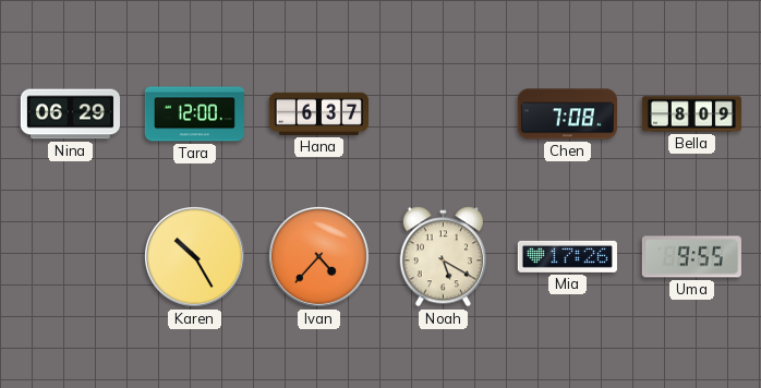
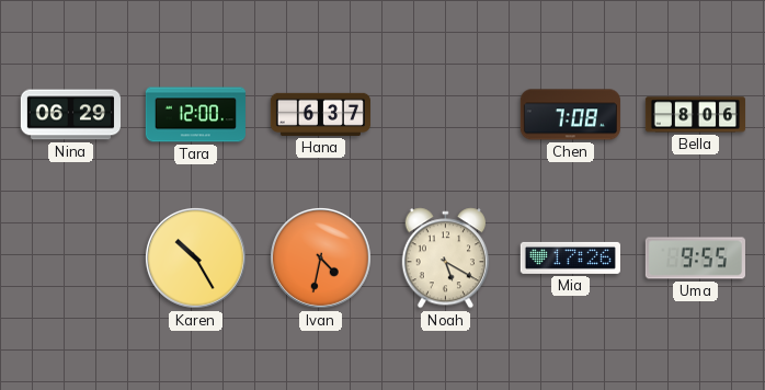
Bella: 8:09 -> 8:06 (695, 115)
Ivan: 4:37 -> 4:32 (320, 257)
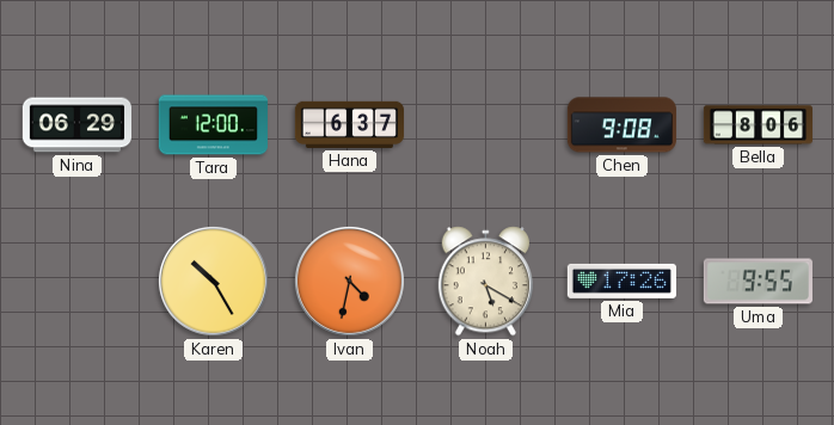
Chen: 7:08 -> 9:08 (621, 125)
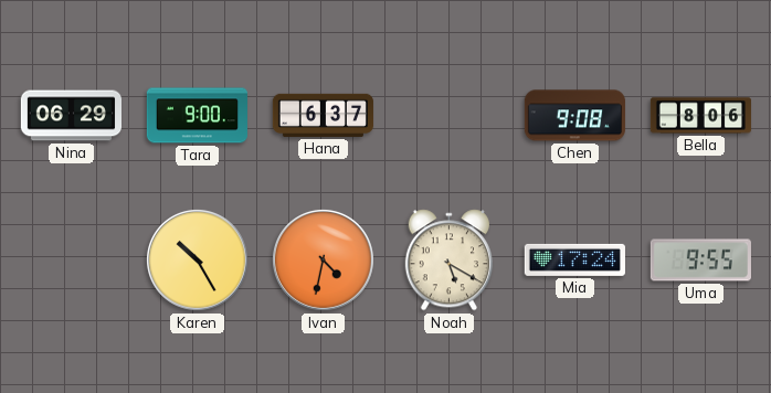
Tara: 12:00 -> 9:00 (197, 116)
Mia: 17:26 -> 17:24 (574, 259)
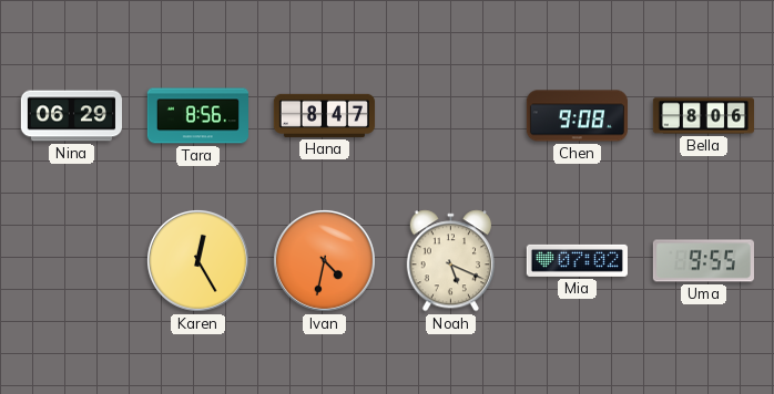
Tara: 9:00 -> 8:56 (197, 116)
Hana: 6:37 -> 8:47 (324, 115)
Karen: 10:25 -> 12:25 (197, 260)
Noah: 5:20 -> 5:19 (450, 261)
Mia: 17:24 -> 07:02 (577, 260)
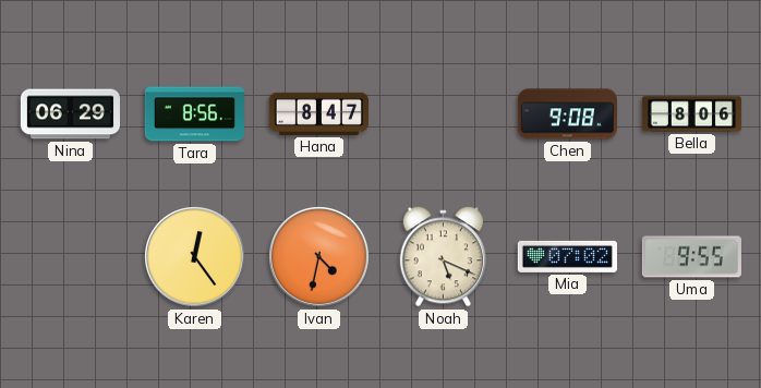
Karen: 12:25 -> 12:24 (194, 256)
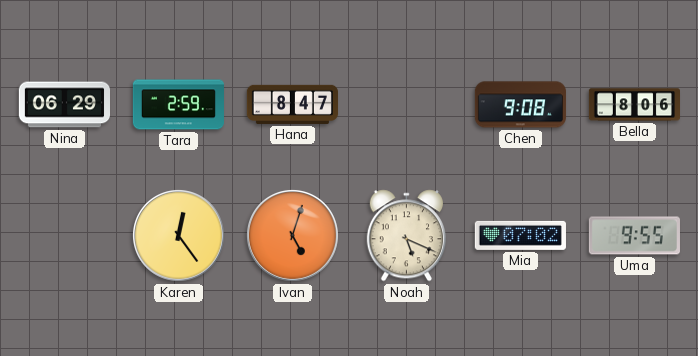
Tara: 8:56 -> 2:59 (178, 105)
Ivan: 4:32 -> 5:03 (292, 235)
